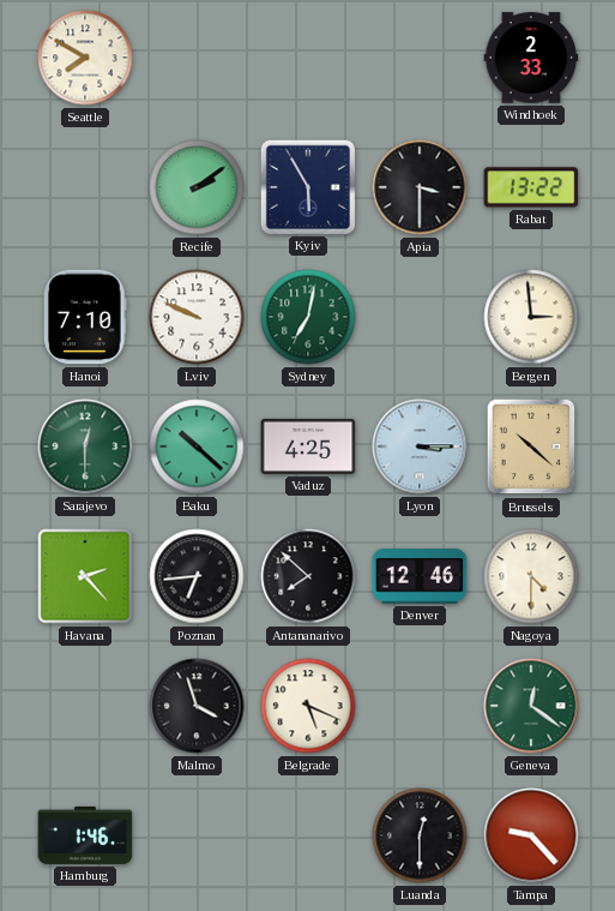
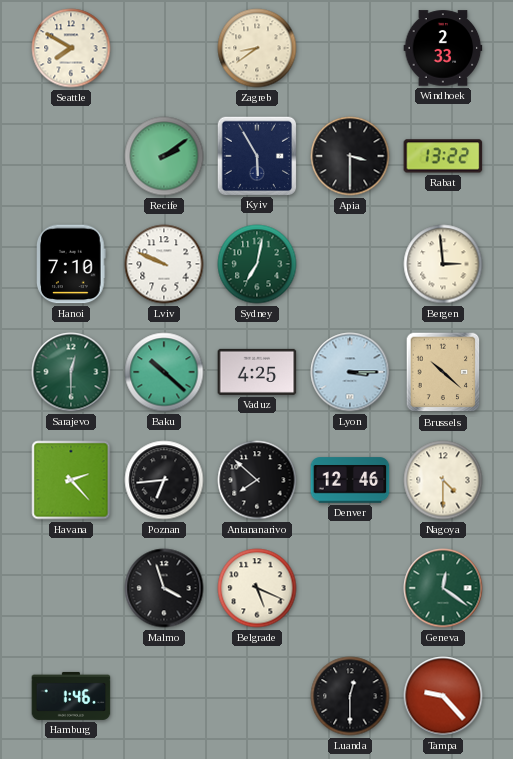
Zagreb: none -> 8:39 (257, 48)
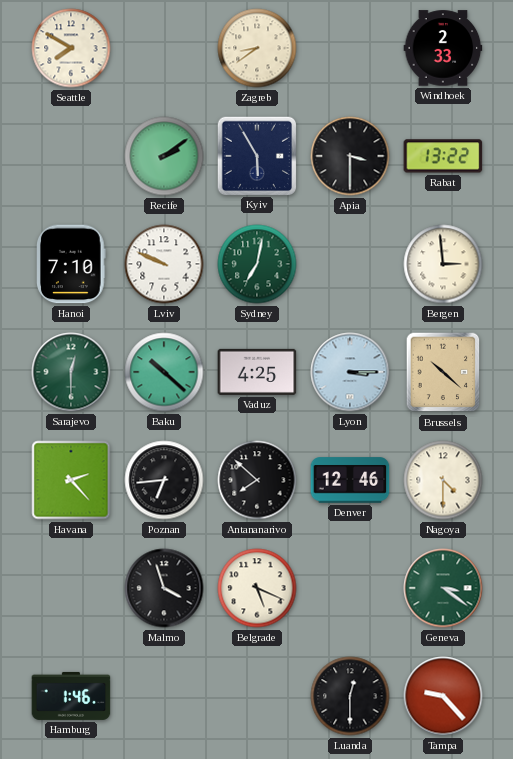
Geneva: 12:21 -> 3:21 (443, 588)
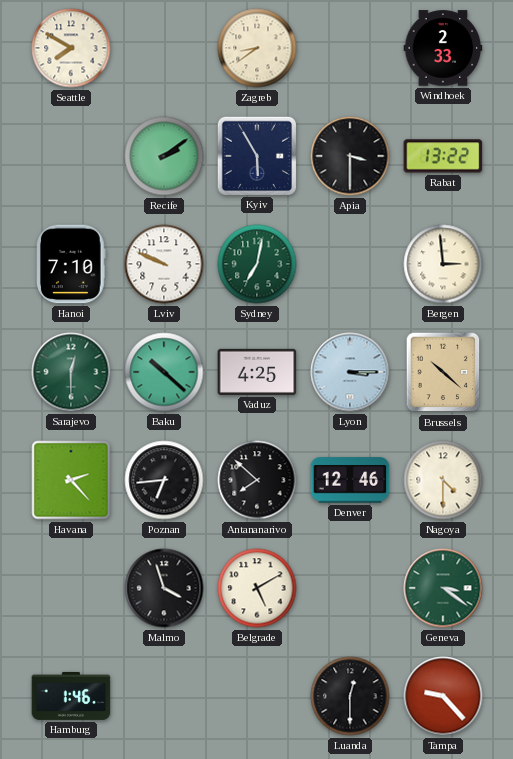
Belgrade: 5:19 -> 5:10 (257, 588)
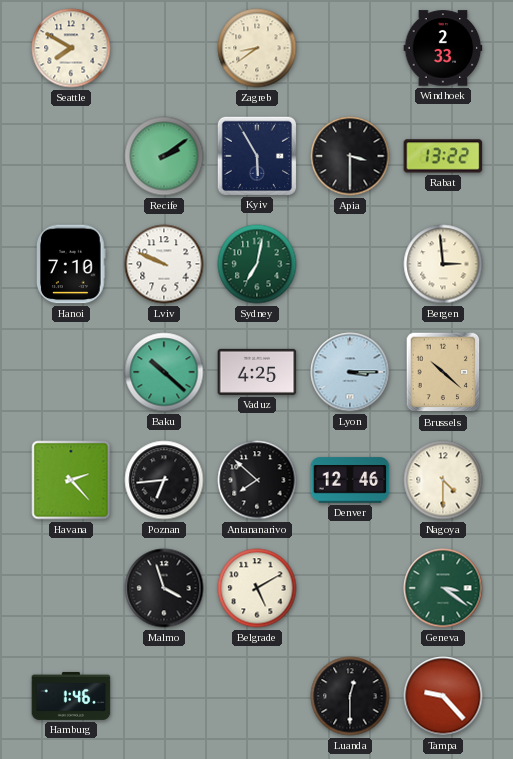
Sarajevo: 12:30 -> none (71, 372)
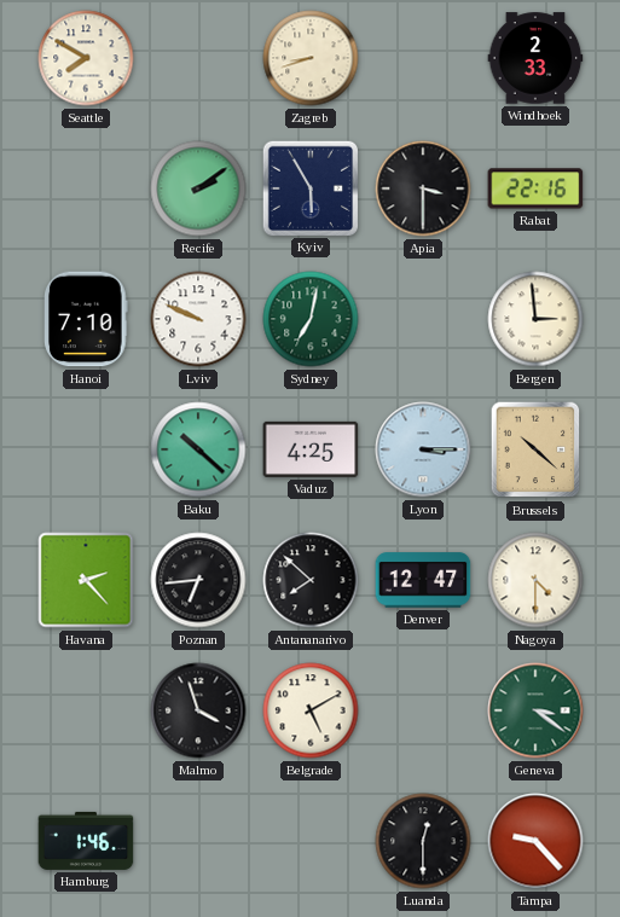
Zagreb: 8:39 -> 8:42 (311, 58)
Rabat: 13:22 -> 22:16 (535, 188)
Denver: 12:46 -> 12:47 (423, 580)
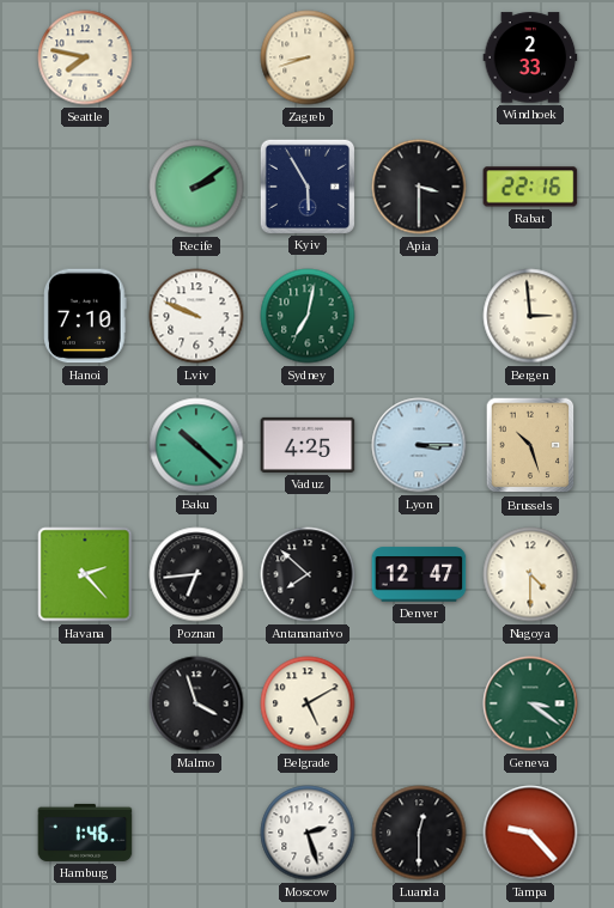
Seattle: 7:50 -> 7:47 (85, 57)
Brussels: 10:22 -> 10:27 (530, 445)
Moscow: none -> 2:27 (308, 833)
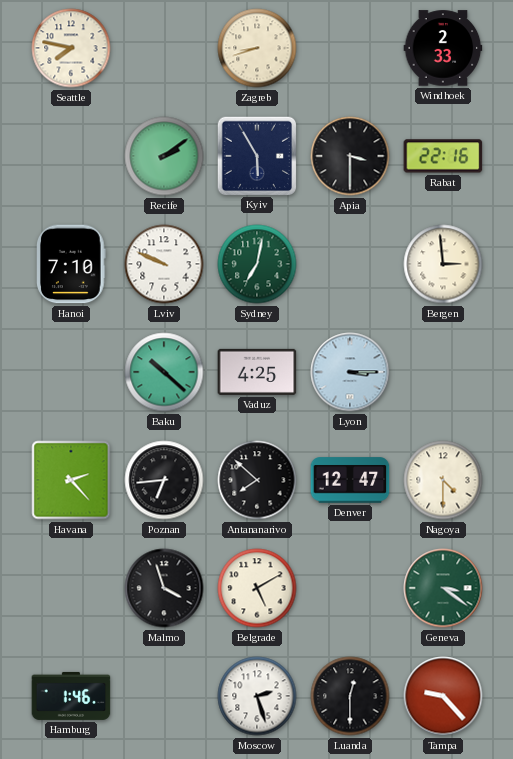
Brussels: 10:27 -> none (530, 445)
